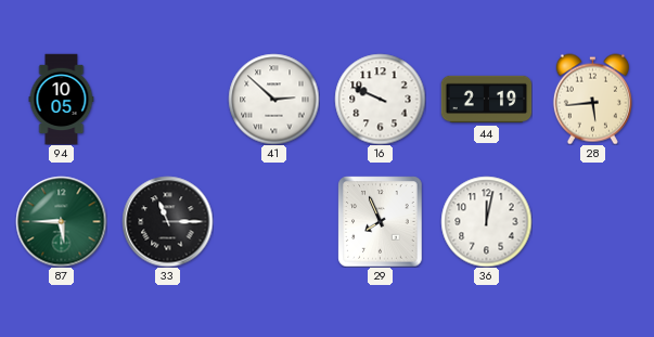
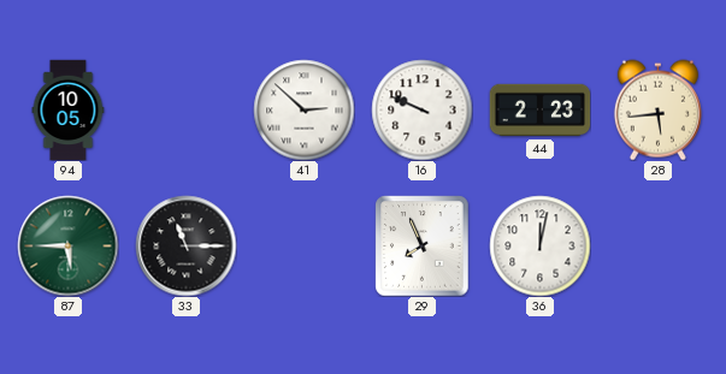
44: 2:19 -> 2:23 (539, 111)
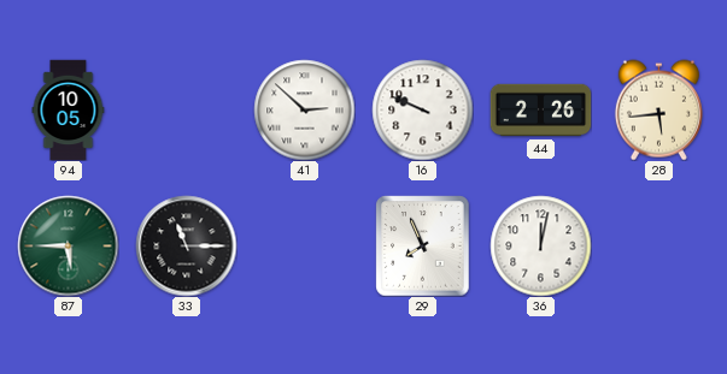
44: 2:23 -> 2:26 (540, 111)
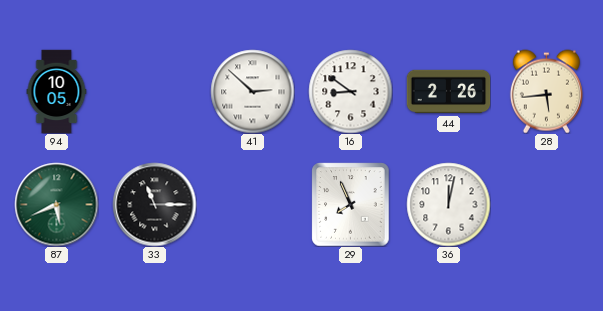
16: 9:49 -> 8:51 (350, 91)
87: 5:45 -> 5:41 (56, 204)
